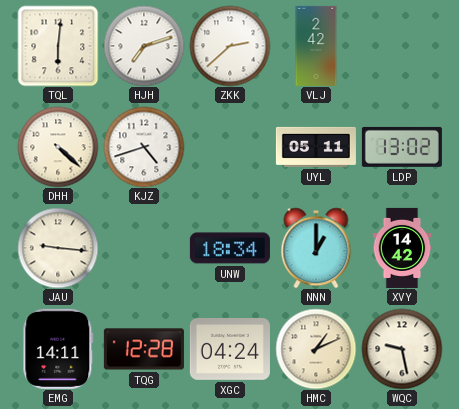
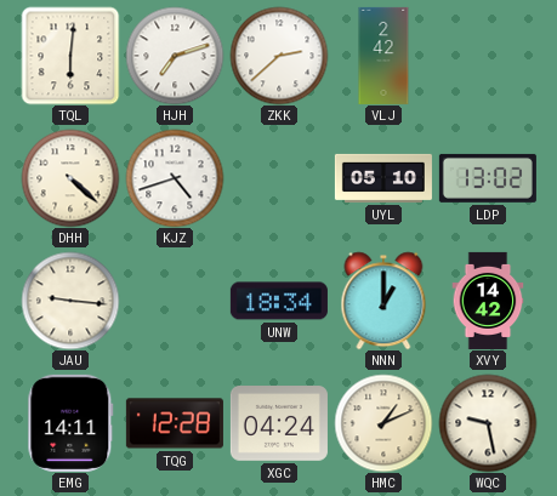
UYL: 05:11 -> 05:10 (383, 178)
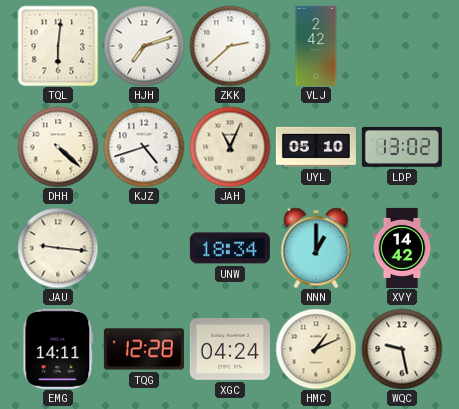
JAH: none -> 11:04 (230, 147)
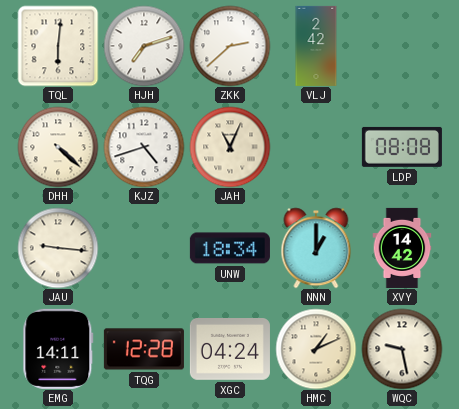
UYL: 05:10 -> none (316, 147)
LDP: 13:02 -> 08:08 (402, 147)
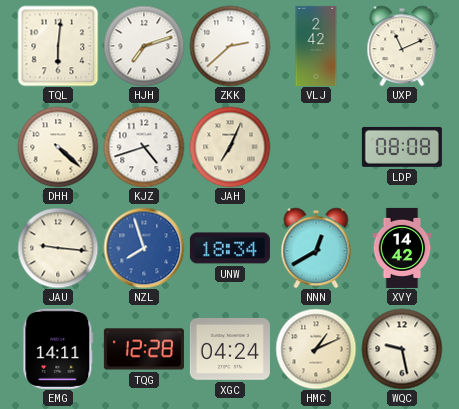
UXP: none -> 11:11 (402, 46)
JAH: 11:04 -> 7:04 (230, 147)
NZL: none -> 7:57 (144, 248)
NNN: 1:00 -> 12:40 (316, 248)
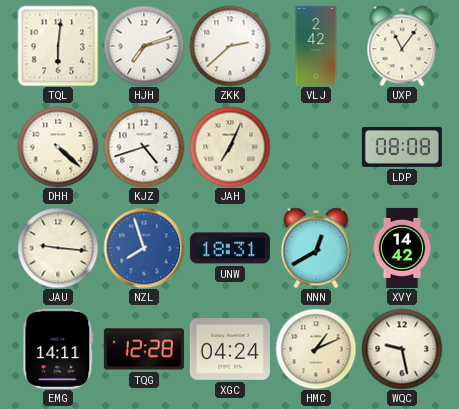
UXP: 11:11 -> 11:06 (402, 46)
UNW: 18:34 -> 18:31 (230, 248)
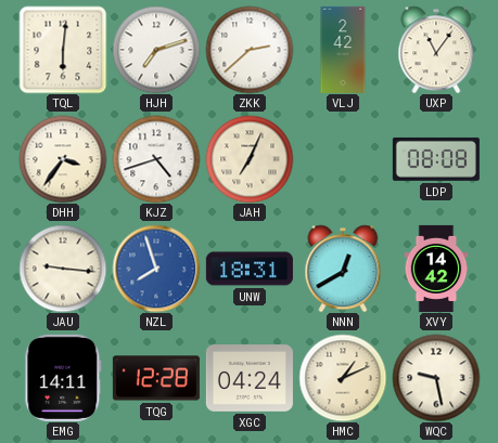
DHH: 4:22 -> 3:36 (63, 159)
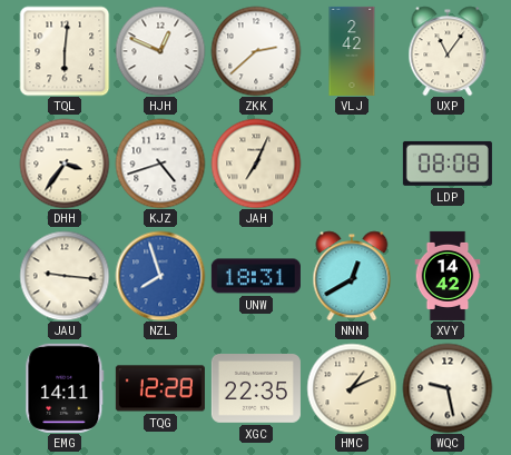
HJH: 7:12 -> 12:49 (160, 51)
XGC: 04:24 -> 22:35 (256, 389)
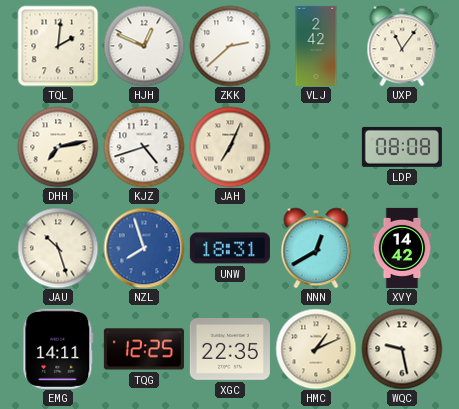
TQL: 6:01 -> 2:01 (58, 46)
DHH: 3:36 -> 7:13 (58, 147)
JAU: 9:16 -> 10:27 (58, 248)
TQG: 12:28 -> 12:25 (144, 349)
